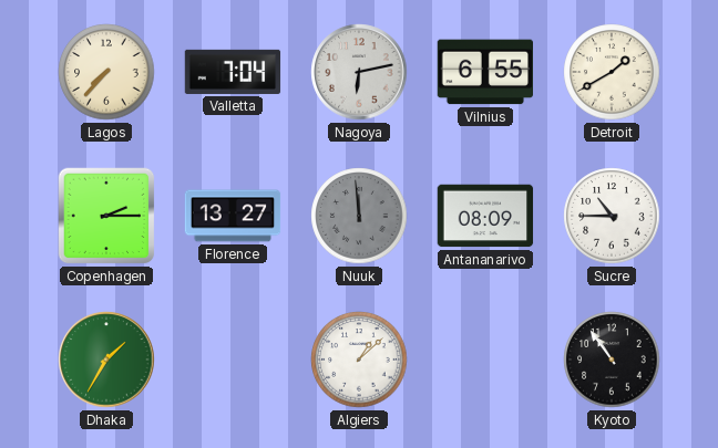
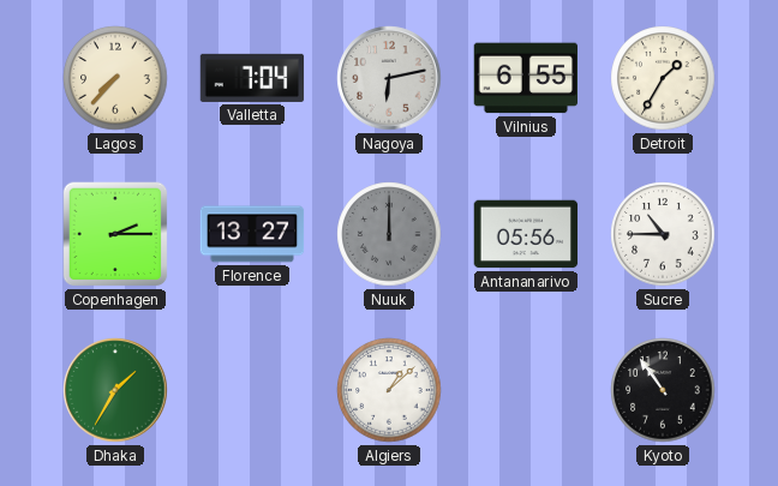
Detroit: 1:40 -> 1:35 (663, 78)
Nuuk: 11:59 -> 12:00 (389, 234)
Antananarivo: 08:09 -> 05:56 (526, 234)
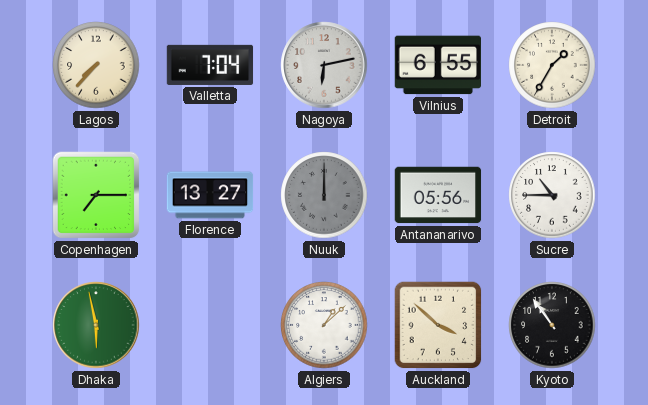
Copenhagen: 2:15 -> 7:15 (96, 195)
Dhaka: 1:35 -> 5:58 (96, 325)
Auckland: none -> 3:52 (438, 325)
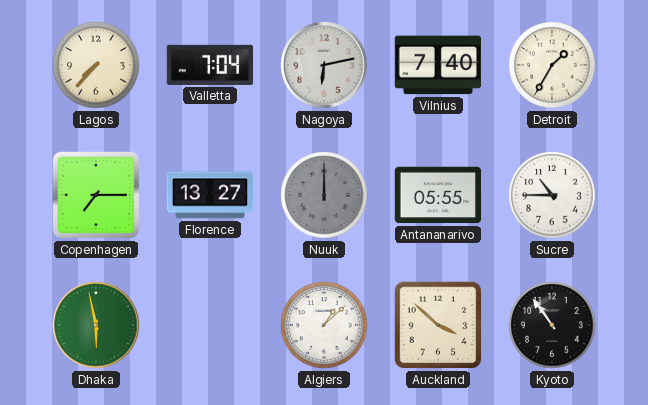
Vilnius: 6:55 -> 7:40 (438, 65)
Antananarivo: 05:56 -> 05:55 (438, 195)
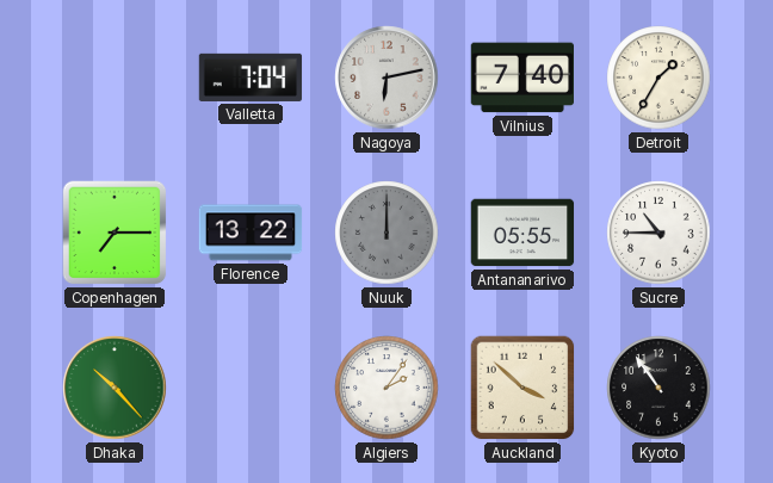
Lagos: 7:37 -> none (96, 65)
Florence: 13:27 -> 13:22 (251, 233)
Dhaka: 5:58 -> 10:23 (115, 388)
Algiers: 1:08 -> 2:06 (386, 388)
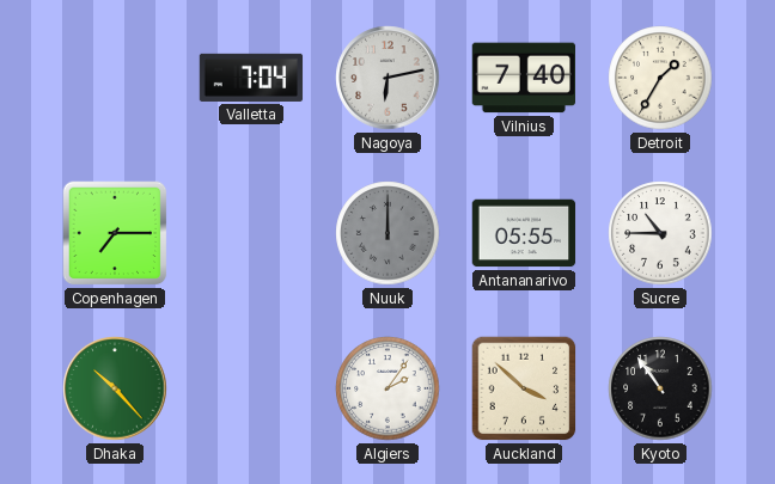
Florence: 13:22 -> none (251, 233)
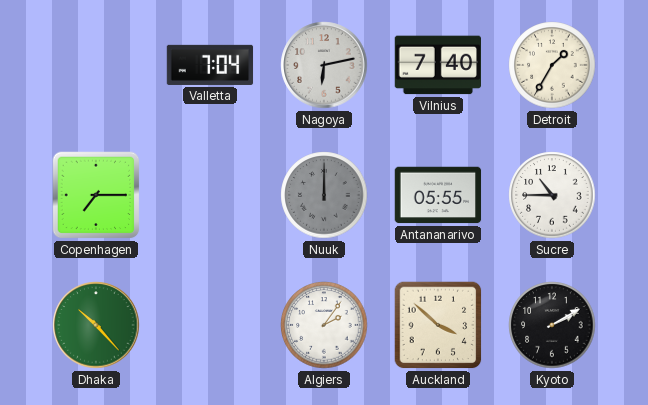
Kyoto: 10:54 -> 2:10 (552, 325)
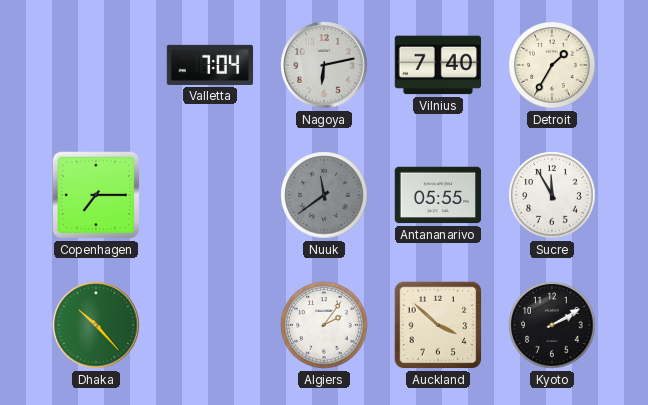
Nuuk: 12:00 -> 11:39 (324, 195)
Sucre: 10:45 -> 11:55 (552, 195)
